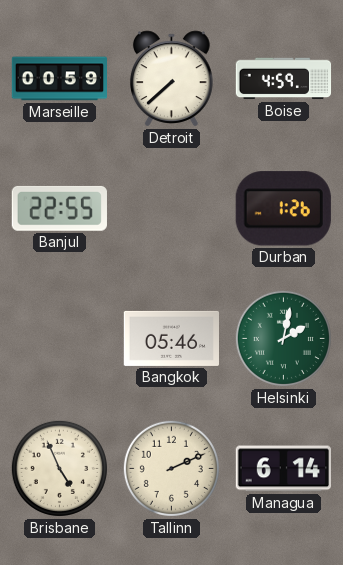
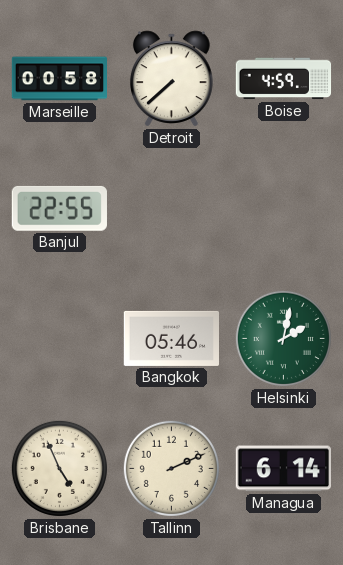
Marseille: 00:59 -> 00:58 (59, 79)
Durban: 1:26 -> none (283, 209)
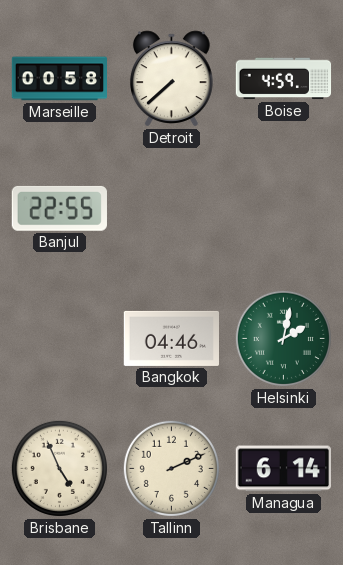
Bangkok: 05:46 -> 04:46 (171, 338)
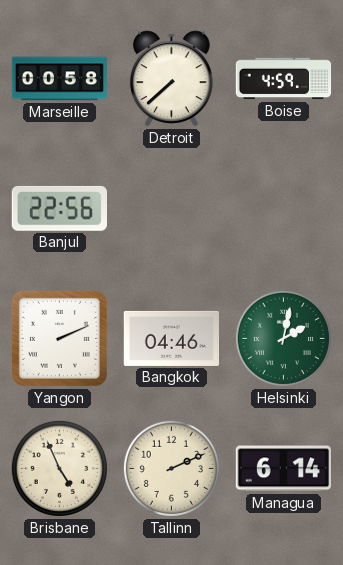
Banjul: 22:55 -> 22:56 (59, 208)
Yangon: none -> 2:11 (59, 338)
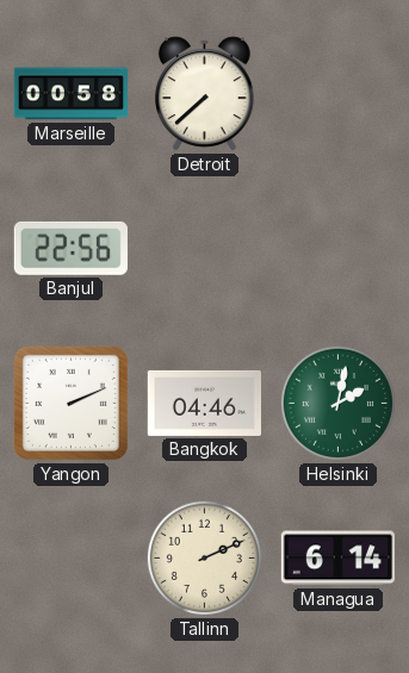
Boise: 4:59 -> none (284, 79)
Brisbane: 4:56 -> none (59, 468)
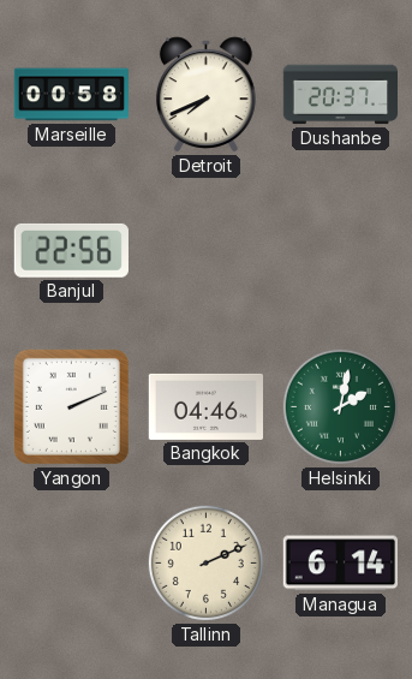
Detroit: 7:38 -> 7:41 (207, 95)
Dushanbe: none -> 20:37 (340, 95)
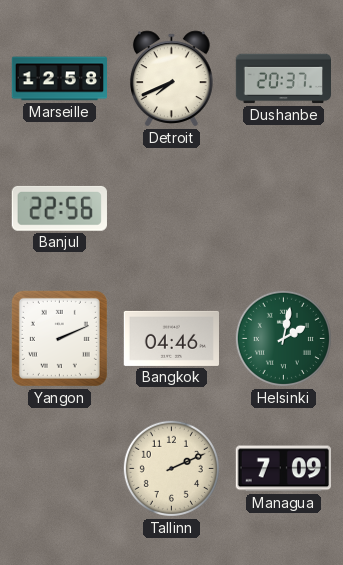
Marseille: 00:58 -> 12:58 (59, 79)
Managua: 6:14 -> 7:09 (283, 469)
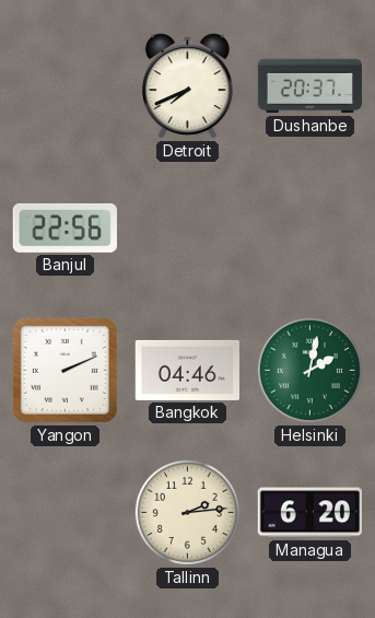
Marseille: 12:58 -> none (59, 79)
Tallinn: 2:11 -> 2:14 (187, 512)
Managua: 7:09 -> 6:20 (309, 513)
